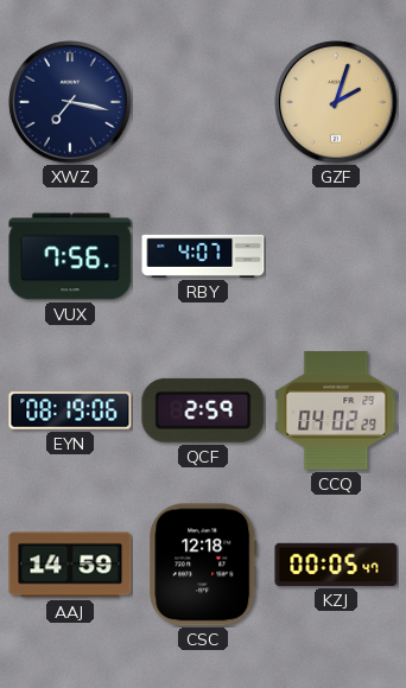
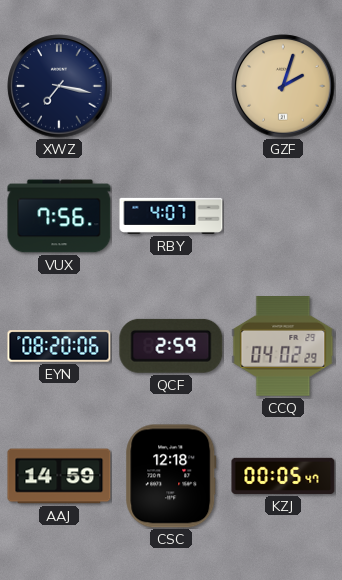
EYN: 08:19 -> 08:20 (59, 346)
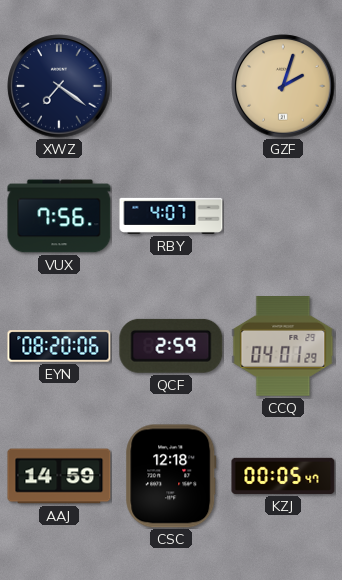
XWZ: 7:17 -> 7:21 (59, 86)
CCQ: 04:02 -> 04:01 (283, 347)
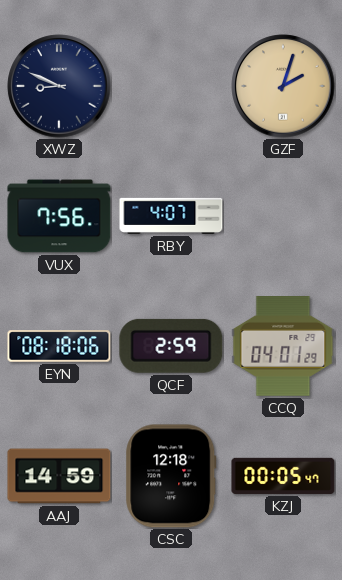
XWZ: 7:21 -> 8:49 (59, 86)
EYN: 08:20 -> 08:18 (59, 346)
